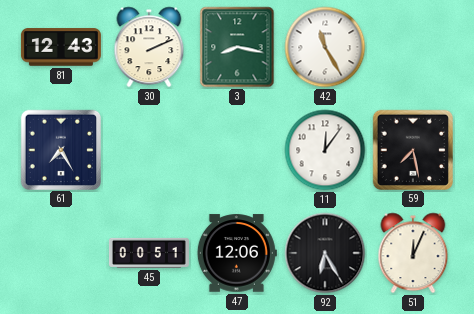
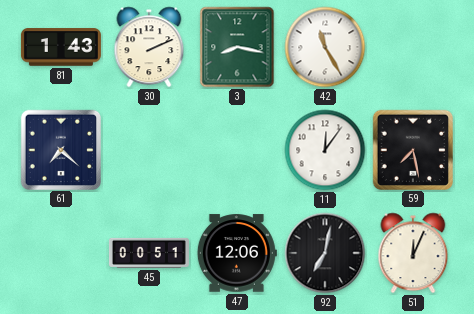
81: 12:43 -> 1:43 (61, 47)
61: 7:25 -> 7:22 (60, 149)
92: 6:25 -> 7:02 (325, 253)
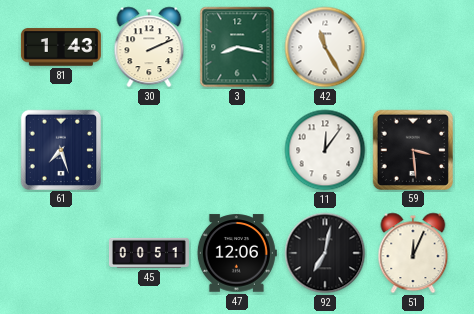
61: 7:22 -> 7:27 (60, 149)
59: 7:28 -> 3:29 (412, 149)
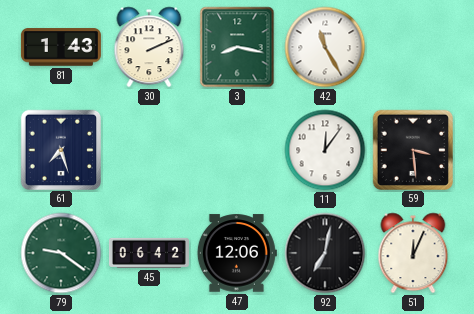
79: none -> 9:21 (61, 253)
45: 00:51 -> 06:42 (149, 253)
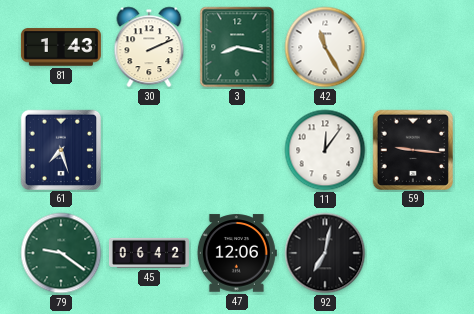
59: 3:29 -> 9:16 (412, 149)
51: 12:04 -> none (413, 253)
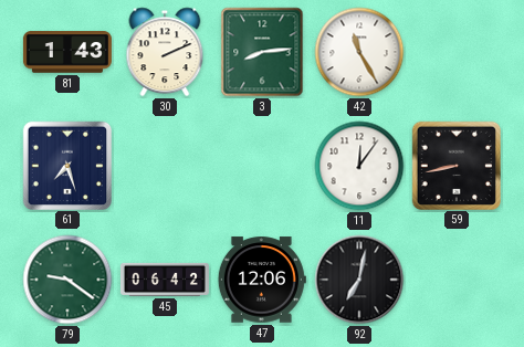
3: 8:17 -> 8:14 (262, 52)
59: 9:16 -> 8:43 (455, 165)
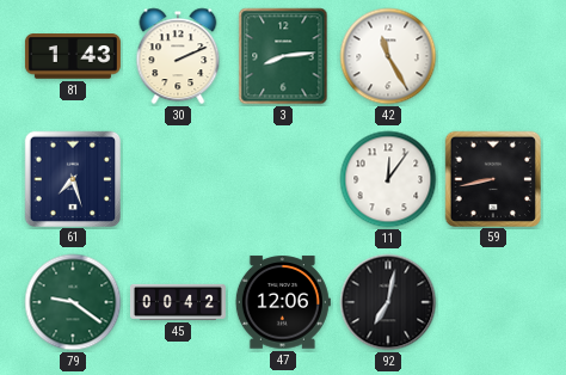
45: 06:42 -> 00:42 (178, 302)
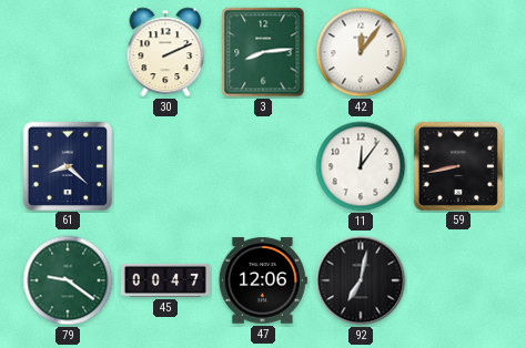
81: 1:43 -> none (73, 56)
42: 11:25 -> 12:06 (361, 52)
61: 7:27 -> 8:22 (67, 165)
45: 00:42 -> 00:47 (165, 280)
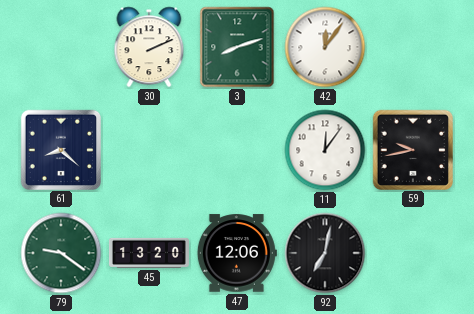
3: 8:14 -> 8:12 (237, 47)
59: 8:43 -> 9:43 (412, 149)
45: 00:47 -> 13:20 (149, 253)
